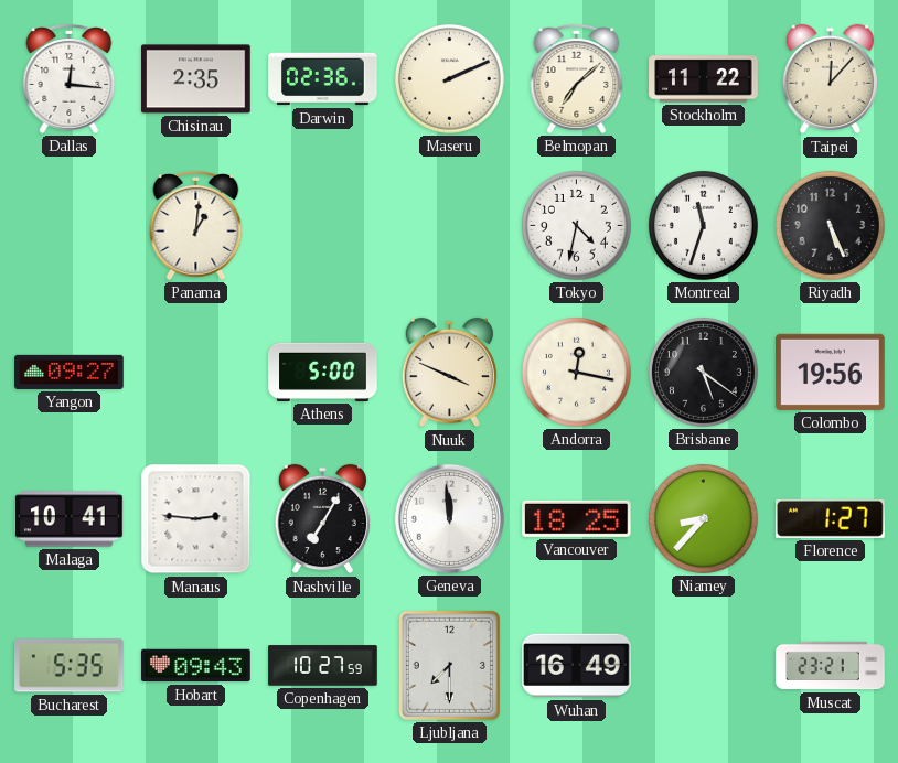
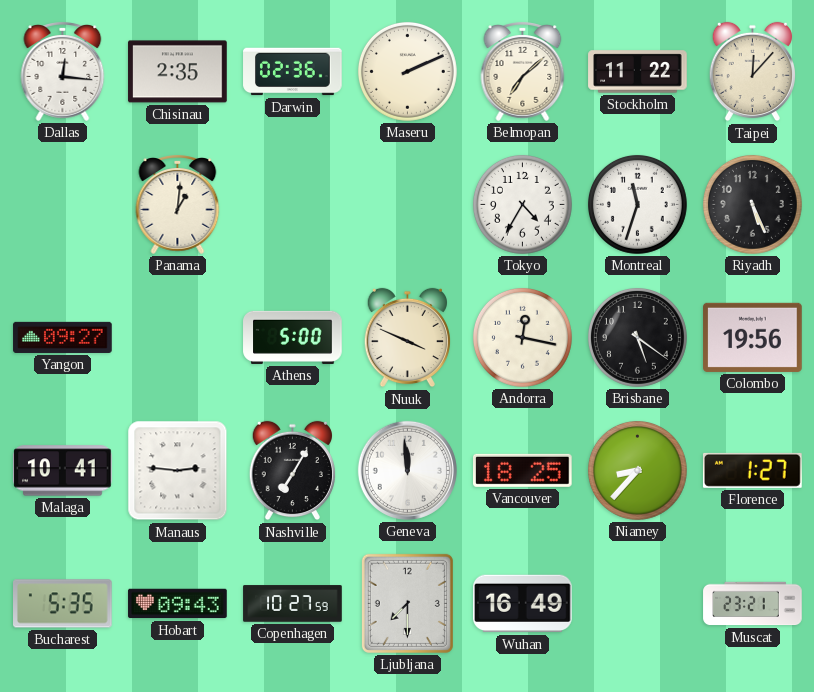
Tokyo: 4:32 -> 4:35 (522, 204)
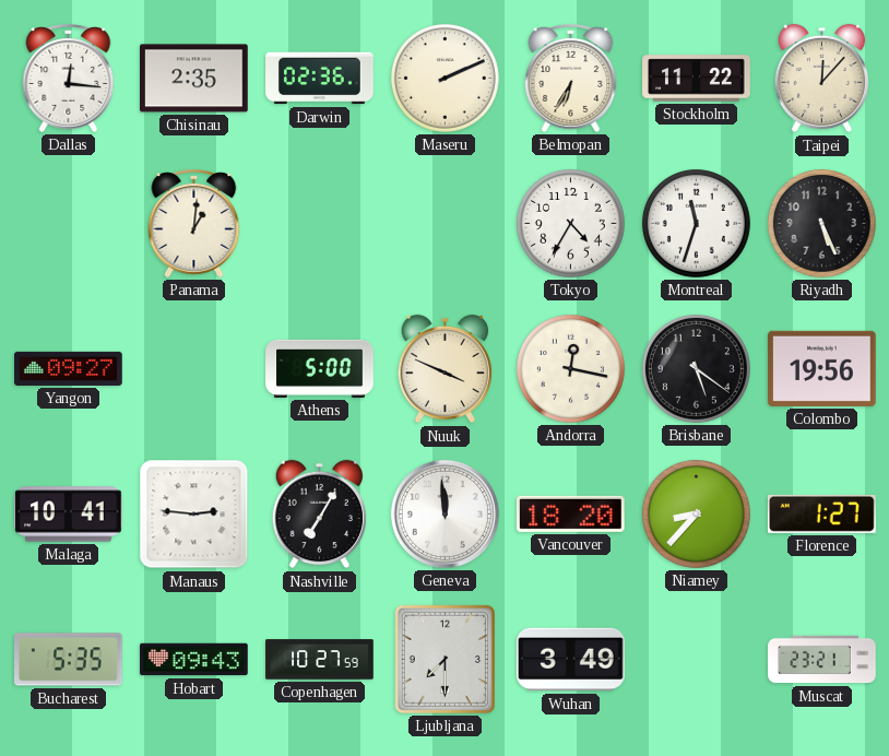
Belmopan: 7:08 -> 6:35 (571, 78)
Vancouver: 18:25 -> 18:20 (571, 513)
Wuhan: 16:49 -> 3:49 (571, 660)
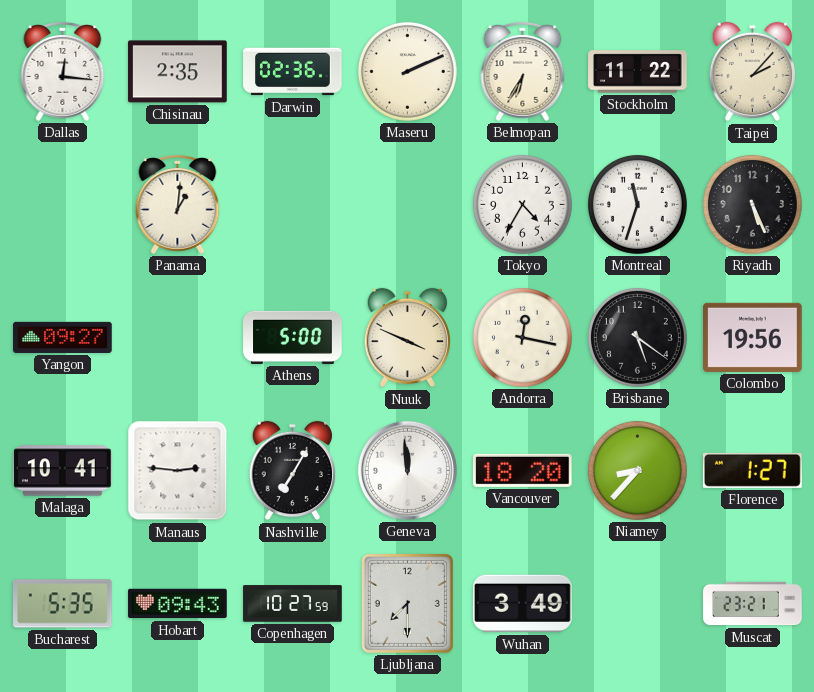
Taipei: 12:07 -> 2:07 (752, 72)
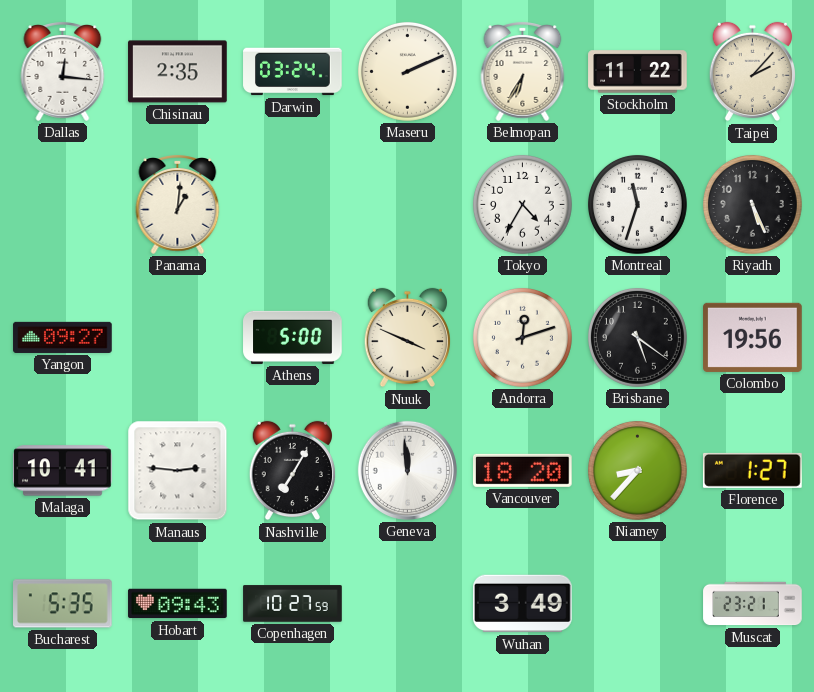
Darwin: 02:36 -> 03:24 (293, 72)
Andorra: 12:17 -> 12:12 (522, 337)
Ljubljana: 7:30 -> none (407, 603)
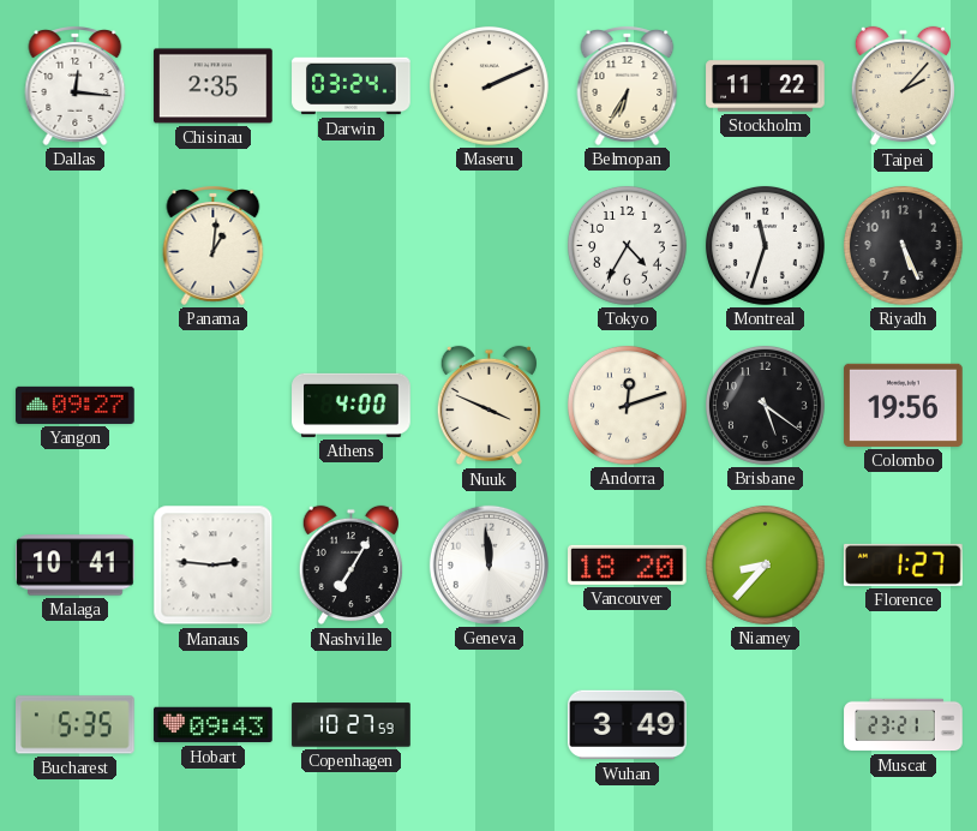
Athens: 5:00 -> 4:00 (352, 405)
